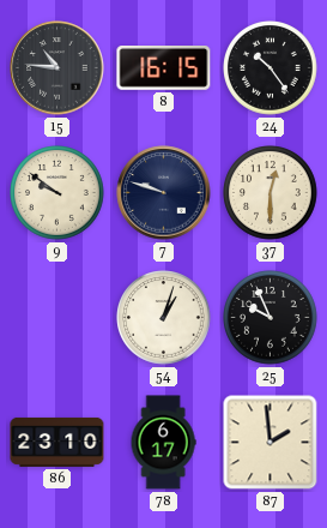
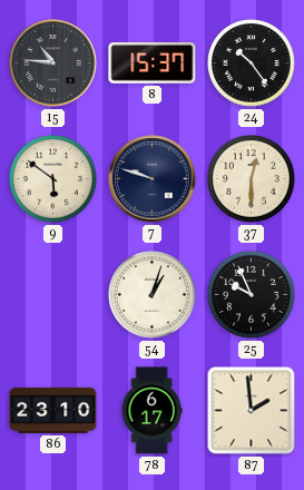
8: 16:15 -> 15:37 (153, 63)
9: 9:51 -> 5:51 (53, 179)
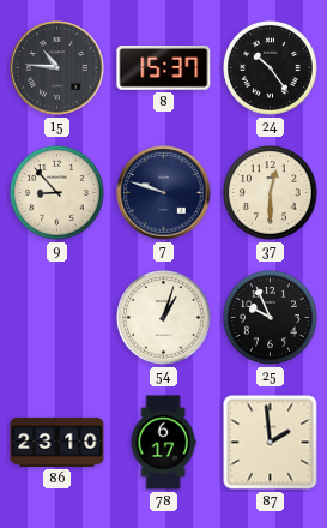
9: 5:51 -> 8:53 (57, 193)
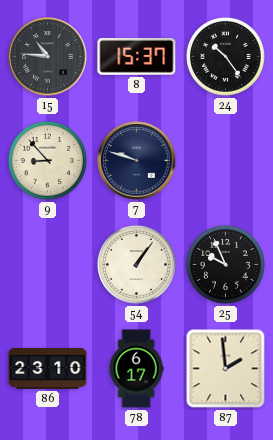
37: 12:30 -> none (271, 193)
54: 1:03 -> 1:06 (137, 265)
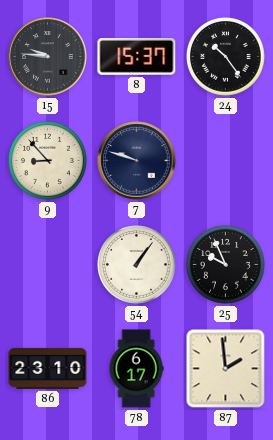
15: 10:46 -> 9:46 (48, 57)
